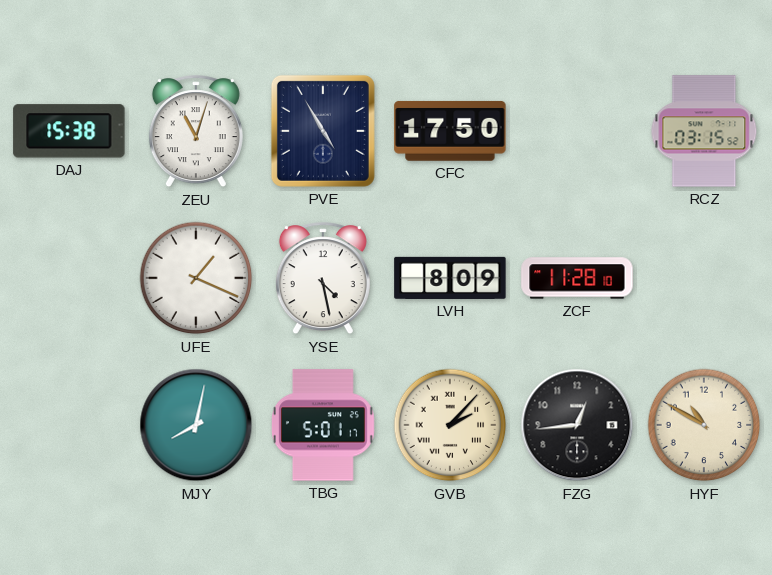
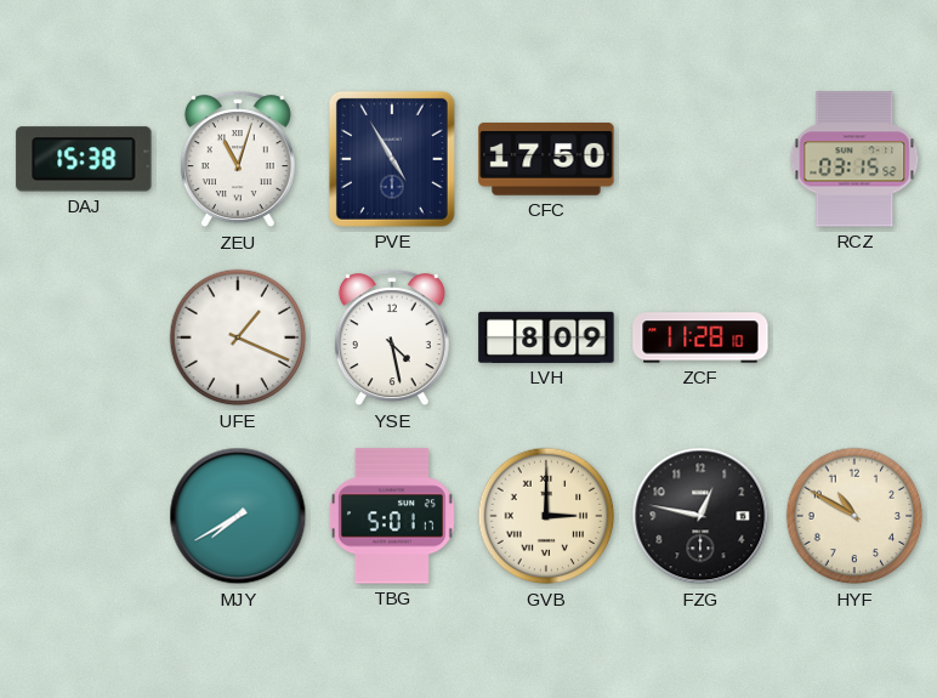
MJY: 8:02 -> 7:40 (238, 516)
GVB: 2:07 -> 3:00 (546, 516)
FZG: 12:44 -> 12:47 (700, 516)
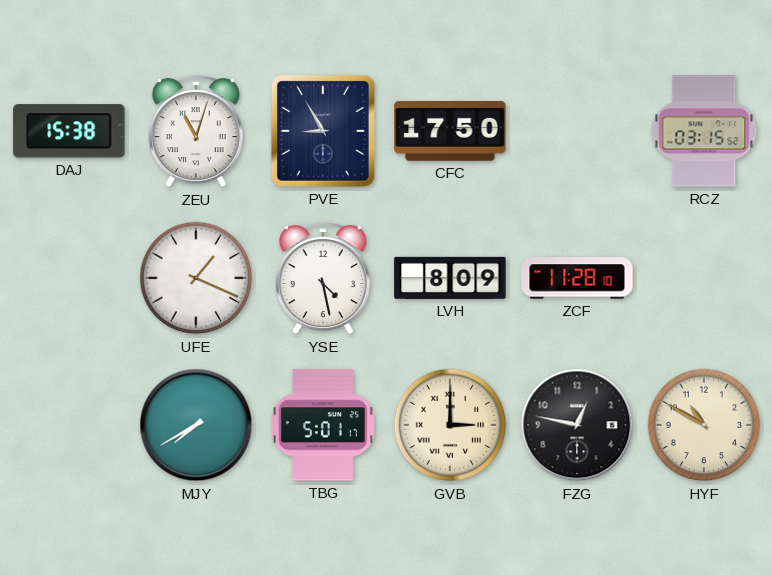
PVE: 4:55 -> 8:55 (323, 131)
